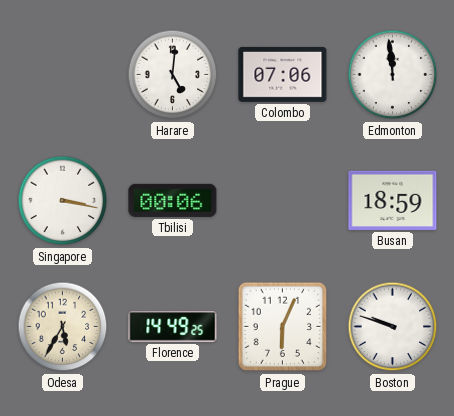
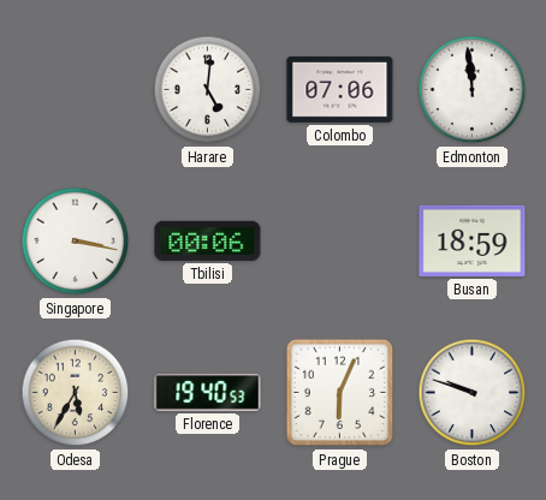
Florence: 14:49 -> 19:40 (208, 393)
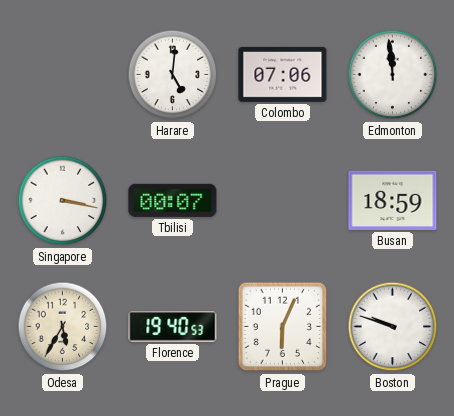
Tbilisi: 00:06 -> 00:07 (173, 200)
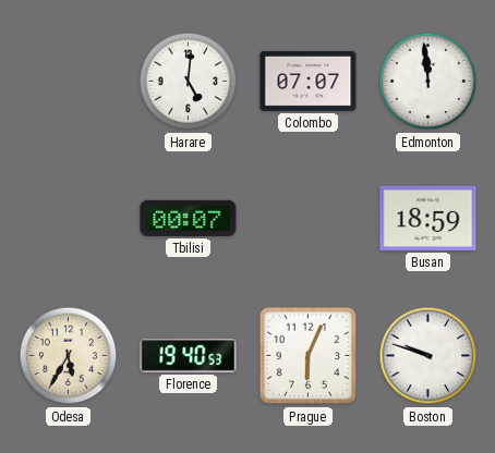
Colombo: 07:06 -> 07:07 (309, 81)
Singapore: 3:17 -> none (63, 201)
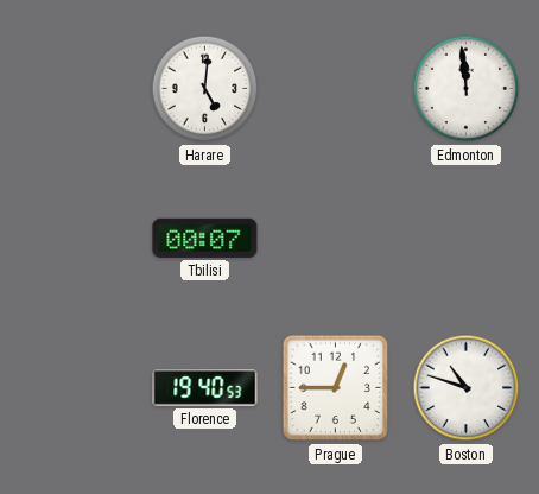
Colombo: 07:07 -> none (309, 81)
Busan: 18:59 -> none (428, 218)
Odesa: 5:35 -> none (69, 356)
Prague: 6:04 -> 12:45 (336, 388)
Boston: 9:48 -> 10:48 (467, 388)
